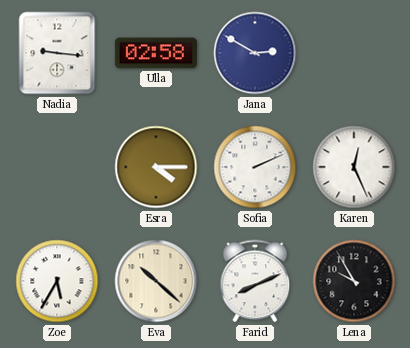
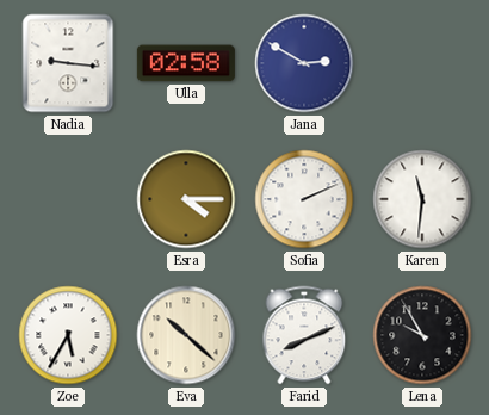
Karen: 12:26 -> 11:31 (422, 199)
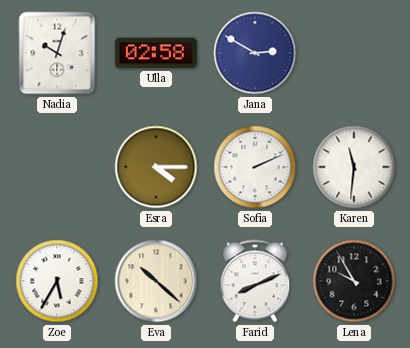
Nadia: 9:16 -> 10:03 (57, 53)
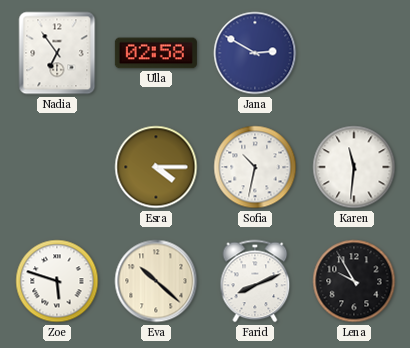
Nadia: 10:03 -> 6:54 (57, 53)
Sofia: 2:11 -> 10:32 (255, 167)
Zoe: 5:35 -> 5:48 (57, 281)
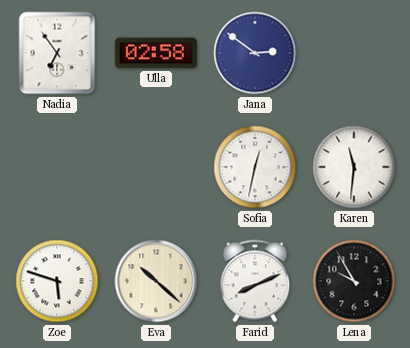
Jana: 2:50 -> 2:51 (255, 53)
Esra: 4:15 -> none (156, 167)
Sofia: 10:32 -> 12:32 (255, 167)
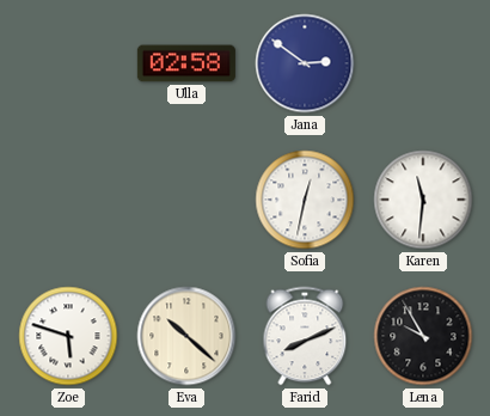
Nadia: 6:54 -> none (57, 53)
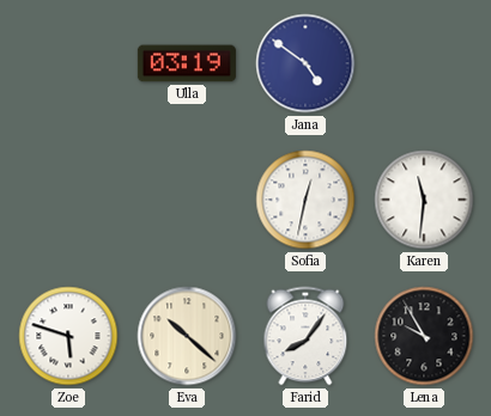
Ulla: 02:58 -> 03:19 (187, 63)
Jana: 2:51 -> 4:51 (305, 63)
Farid: 8:11 -> 8:06 (305, 336)
